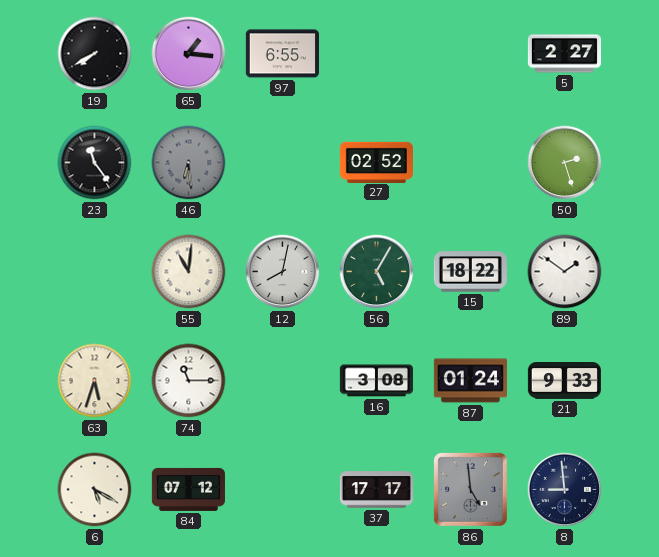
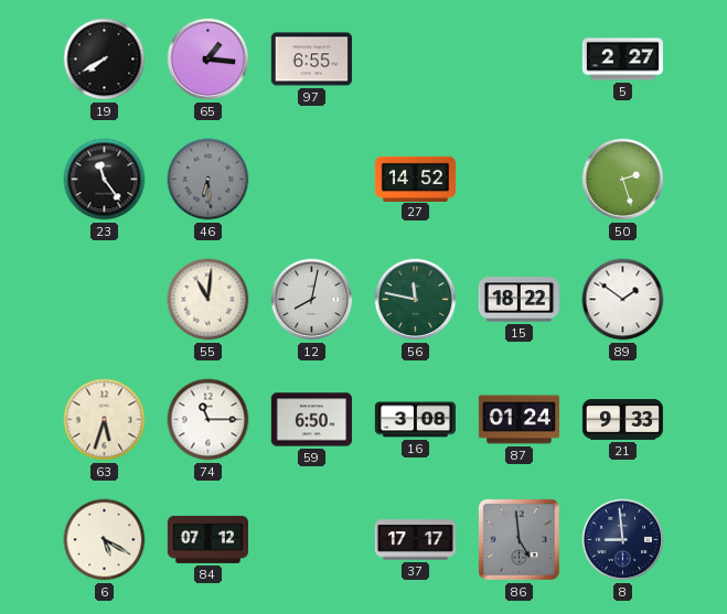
27: 02:52 -> 14:52 (415, 179)
56: 5:05 -> 11:47 (416, 300)
59: none -> 6:50 (311, 420)
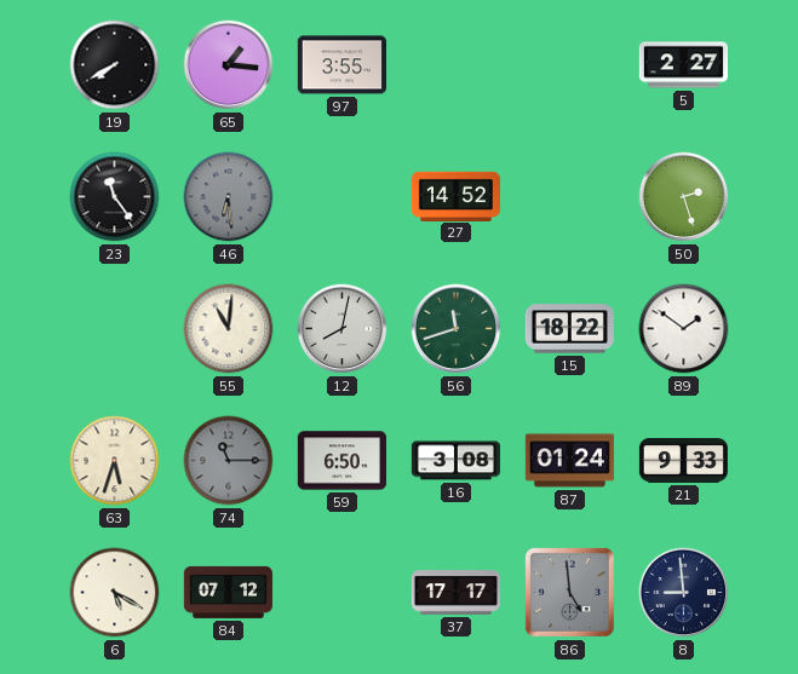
97: 6:55 -> 3:55 (341, 65)
56: 11:47 -> 11:42 (457, 329)
74 dial: white -> grey (229, 461)
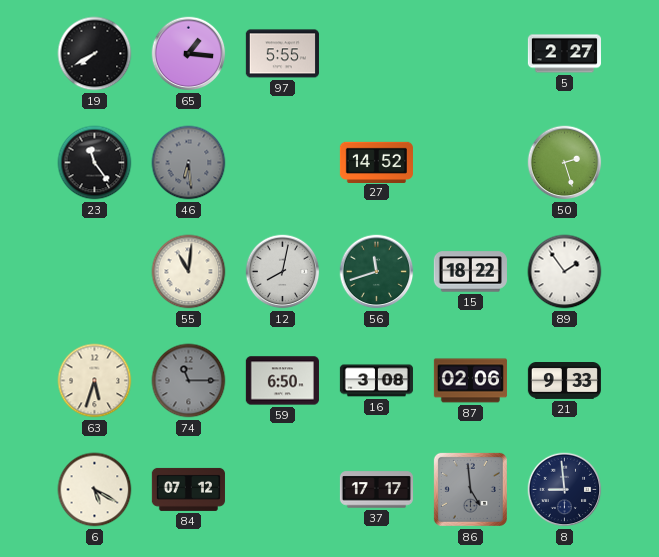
97: 3:55 -> 5:55 (282, 54)
89: 1:51 -> 1:54 (565, 272)
87: 01:24 -> 02:06 (470, 381)
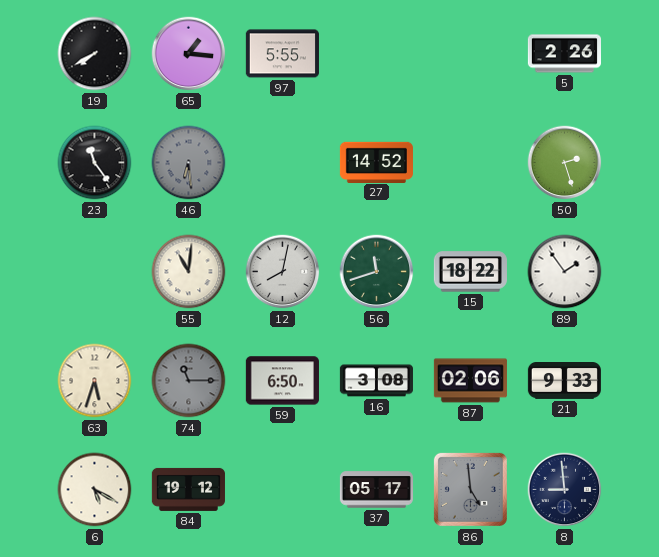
5: 2:27 -> 2:26 (564, 54)
84: 07:12 -> 19:12 (188, 489)
37: 17:17 -> 05:17 (376, 490)
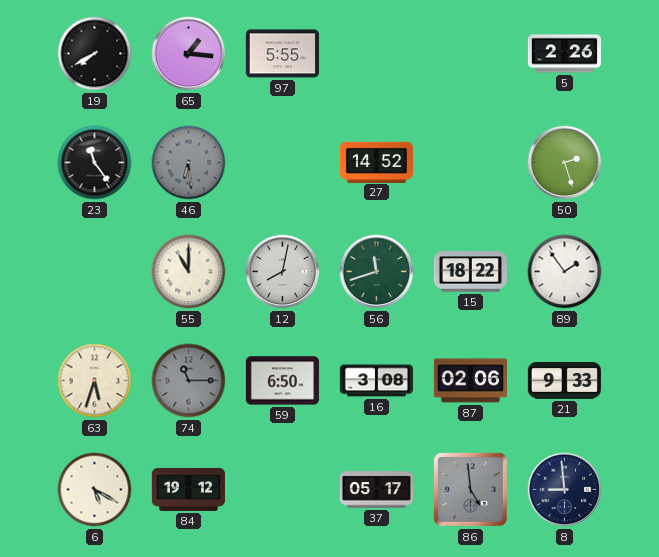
55: 11:01 -> 11:00 (189, 272)
